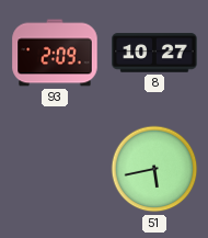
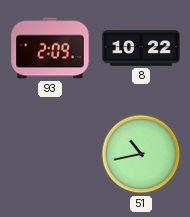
8: 10:27 -> 10:22 (141, 48)
51: 5:43 -> 10:43 (141, 154)
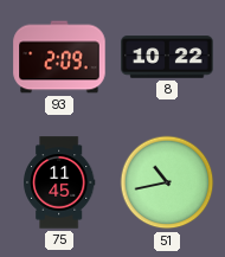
75: none -> 11:45 (60, 182)
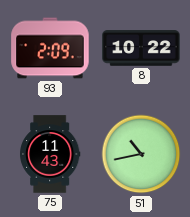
75: 11:45 -> 11:43 (51, 154)
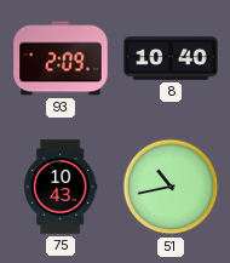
8: 10:22 -> 10:40 (171, 58)
75: 11:43 -> 10:43 (62, 187)
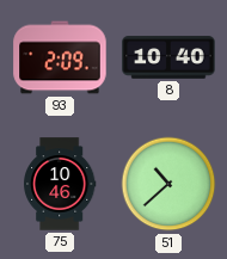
75: 10:43 -> 10:46 (61, 184)
51: 10:43 -> 10:38 (168, 184)
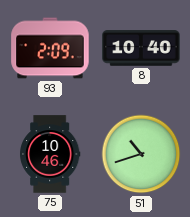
51: 10:38 -> 10:42 (141, 154)
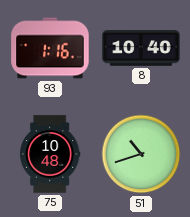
93: 2:09 -> 1:16 (50, 48)
75: 10:46 -> 10:48 (51, 154)
